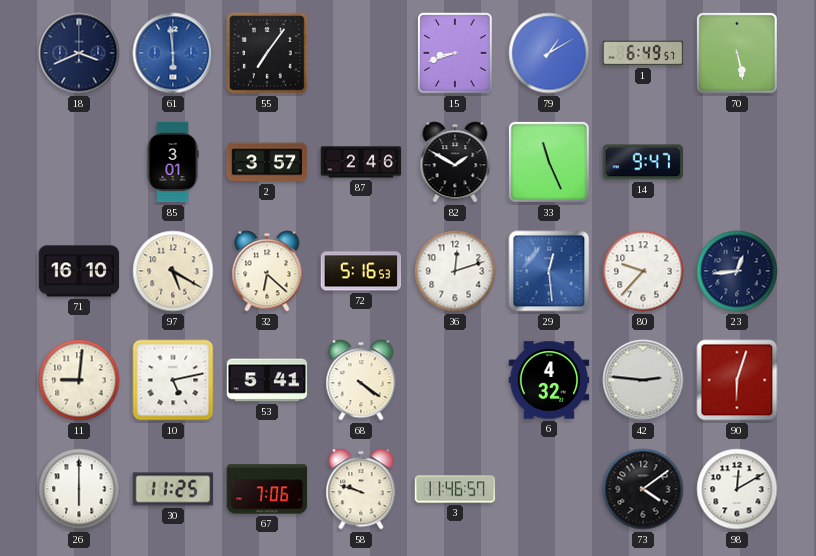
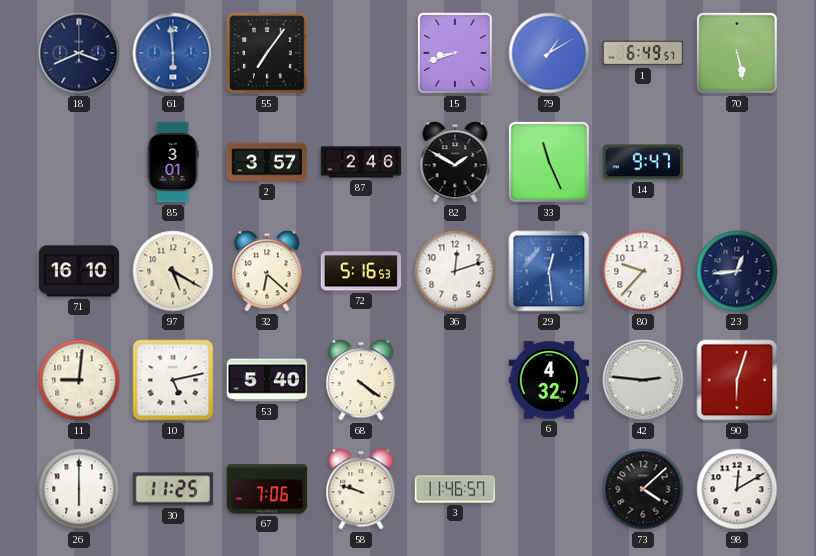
53: 5:41 -> 5:40 (267, 380)
73: 4:09 -> 4:08 (643, 489)
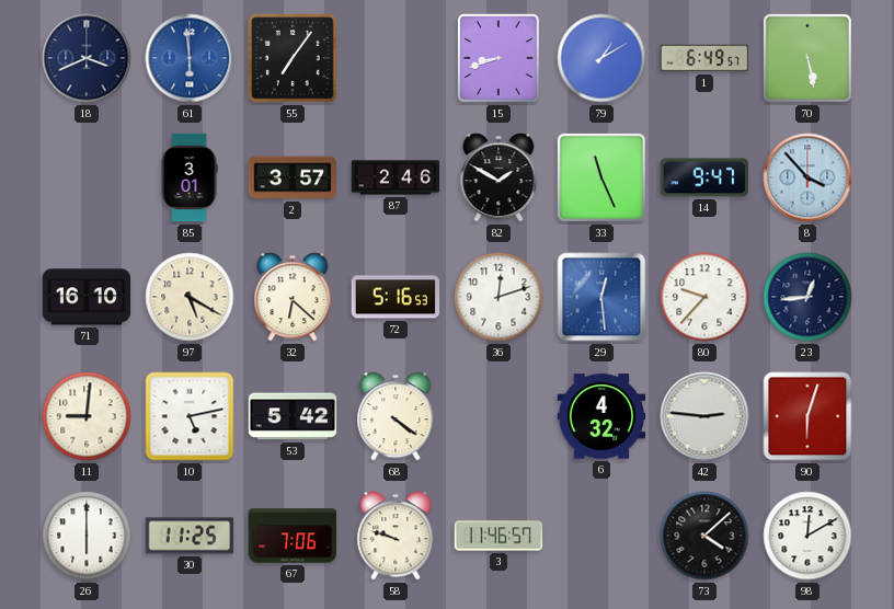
8: none -> 3:53 (807, 177)
53: 5:40 -> 5:42 (293, 416)
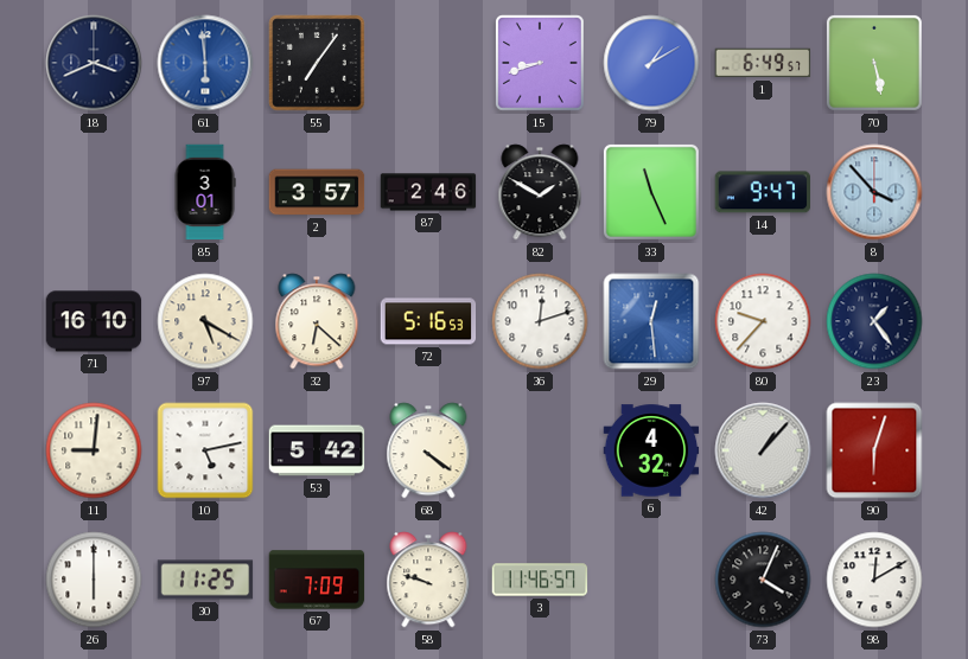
23: 12:44 -> 1:24 (874, 321)
42: 2:46 -> 1:07 (763, 450)
67: 7:06 -> 7:09 (317, 580)
73: 4:08 -> 4:04 (763, 580)
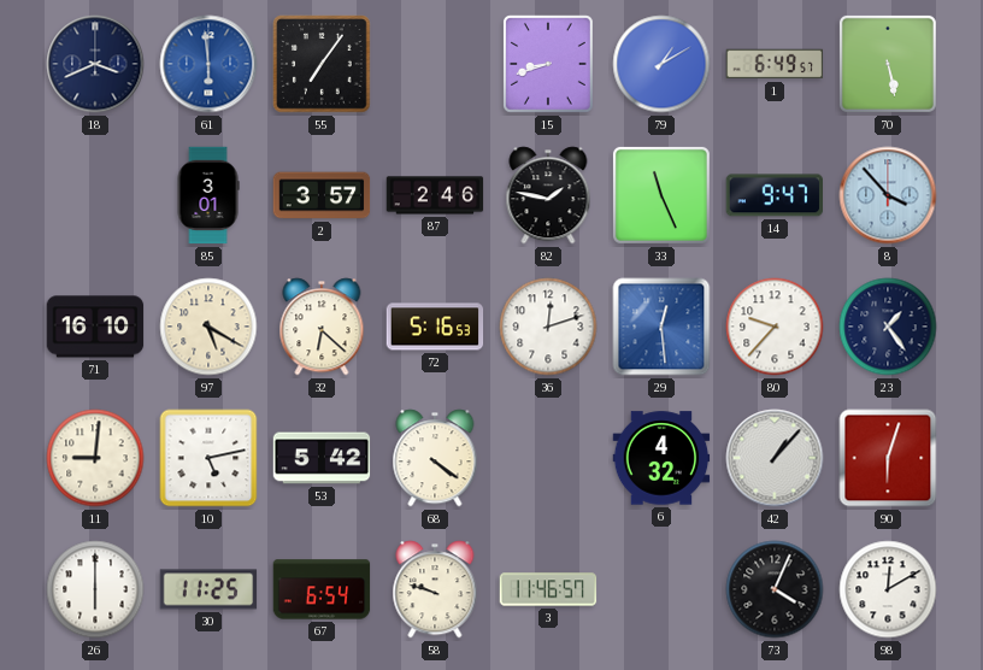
82: 1:50 -> 1:47 (548, 195)
67: 7:09 -> 6:54 (322, 589)
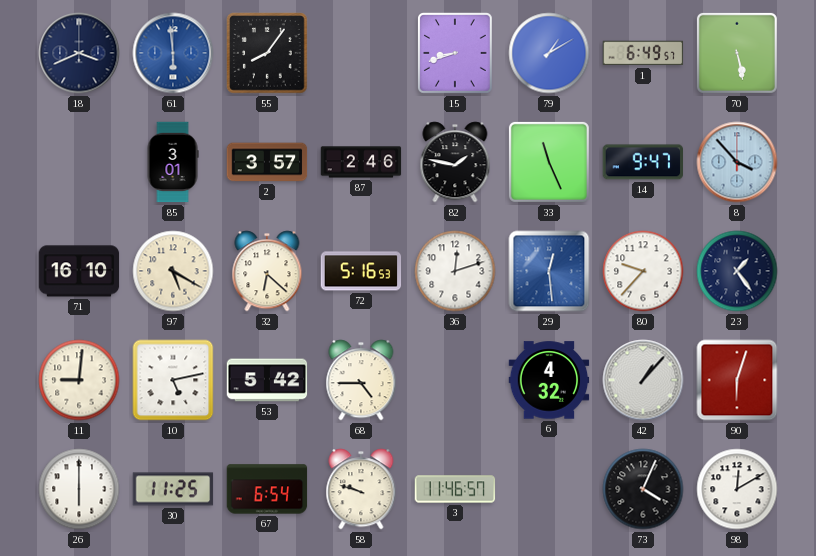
55: 7:06 -> 8:06 (267, 53)
68: 4:21 -> 4:45 (361, 380)
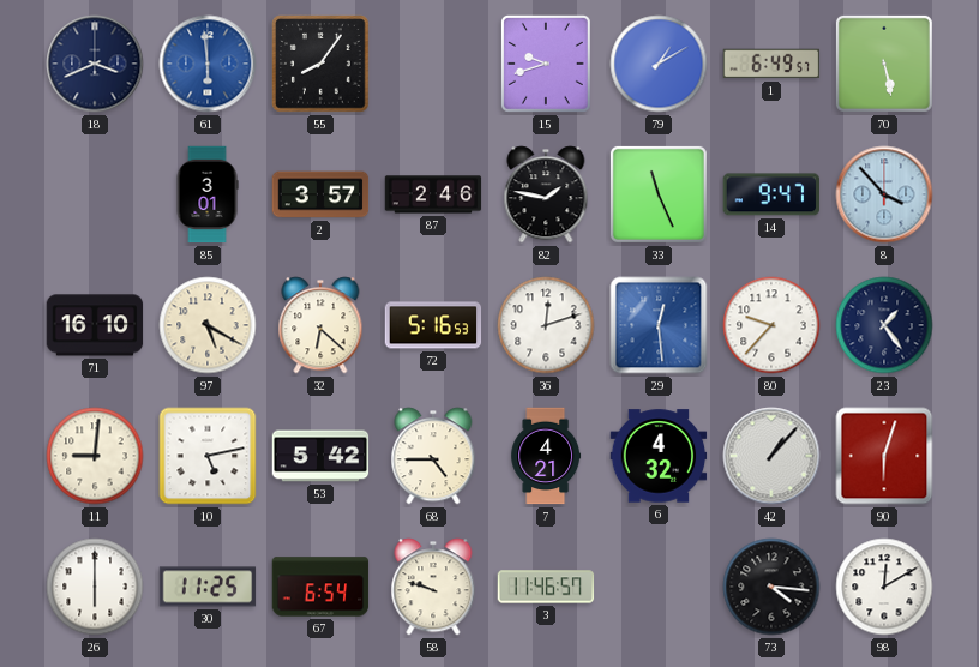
15: 8:42 -> 9:42 (547, 65)
7: none -> 4:21 (546, 456)
73: 4:04 -> 4:16 (771, 587)
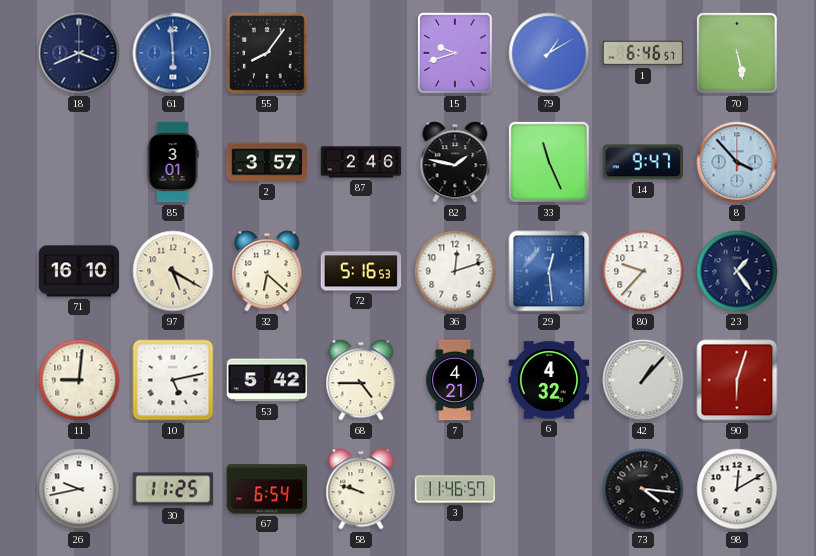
1: 6:49 -> 6:46 (643, 53)
26: 6:00 -> 9:43 (79, 489)
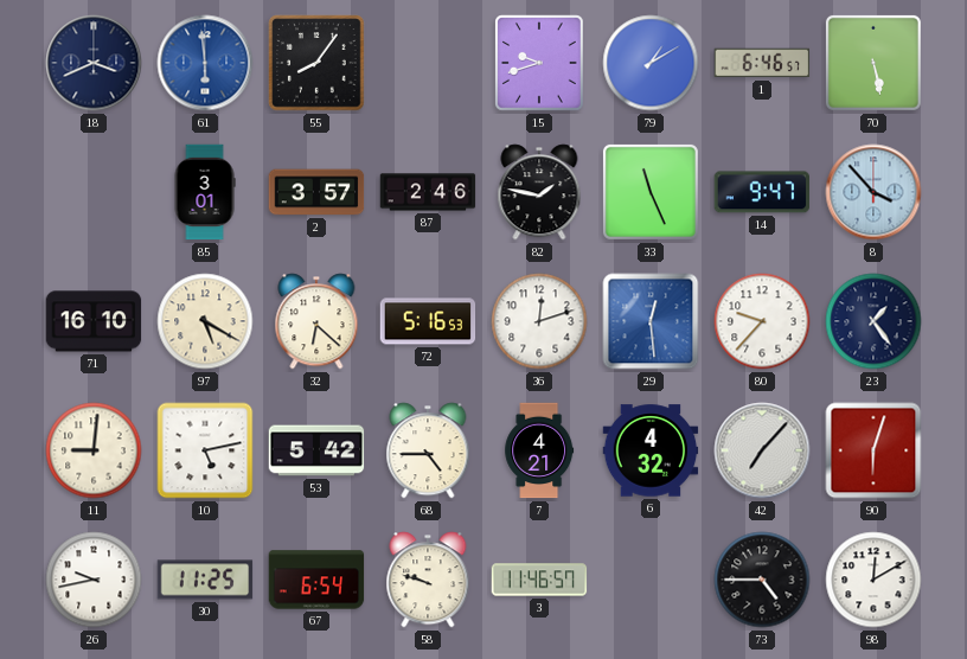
42: 1:07 -> 7:07 (762, 450)
73: 4:16 -> 4:45 (762, 580)
